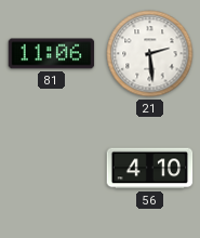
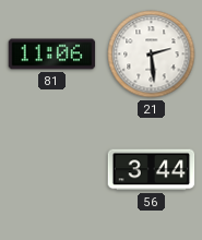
56: 4:10 -> 3:44 (152, 170)
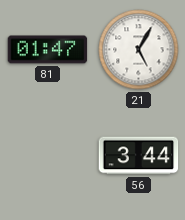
81: 11:06 -> 01:47 (48, 50)
21: 2:29 -> 5:05 (139, 50)
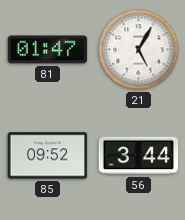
85: none -> 09:52 (48, 156)
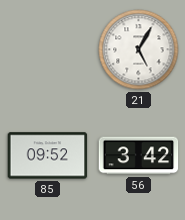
81: 01:47 -> none (48, 50)
56: 3:44 -> 3:42 (139, 156)
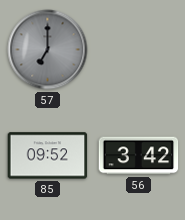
57: none -> 7:00 (48, 50)
21: 5:05 -> none (139, 50)
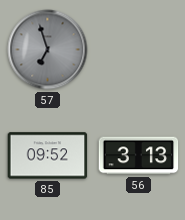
57: 7:00 -> 6:57 (48, 50)
56: 3:42 -> 3:13 (139, 156)
